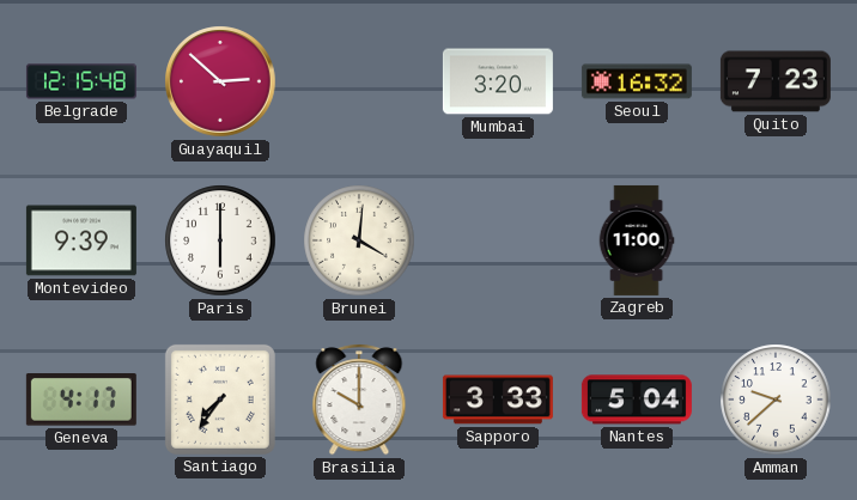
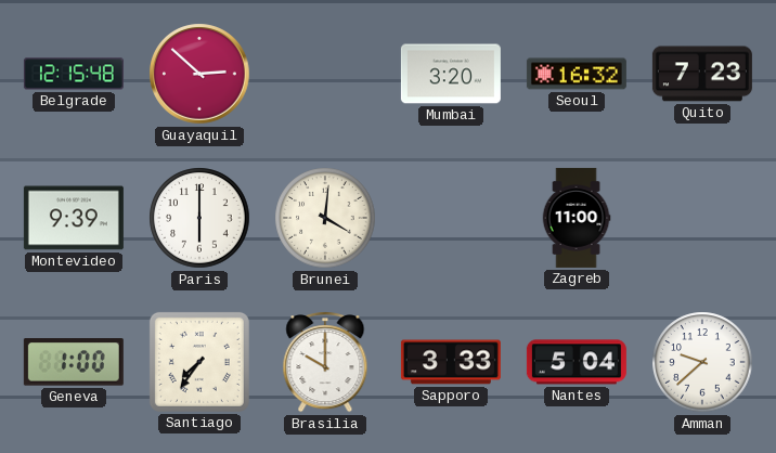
Geneva: 4:17 -> 1:00 (74, 363)
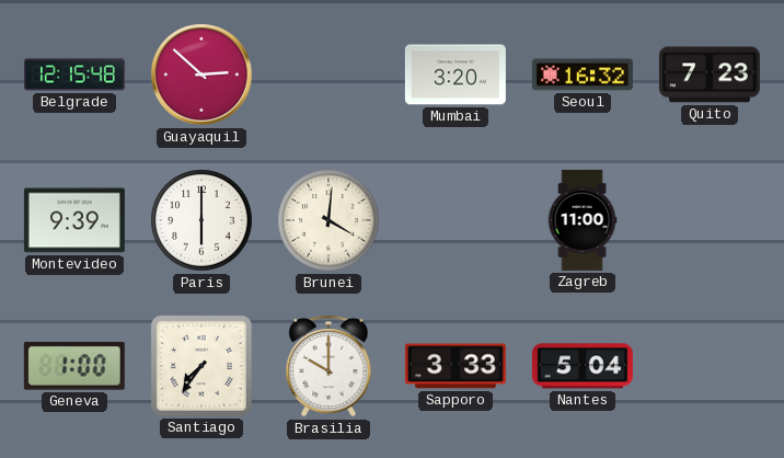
Amman: 9:38 -> none (702, 362)
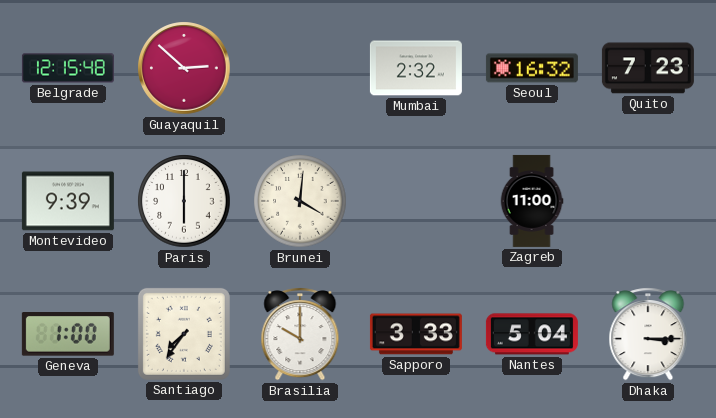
Mumbai: 3:20 -> 2:32 (416, 68)
Dhaka: none -> 3:15 (648, 334)
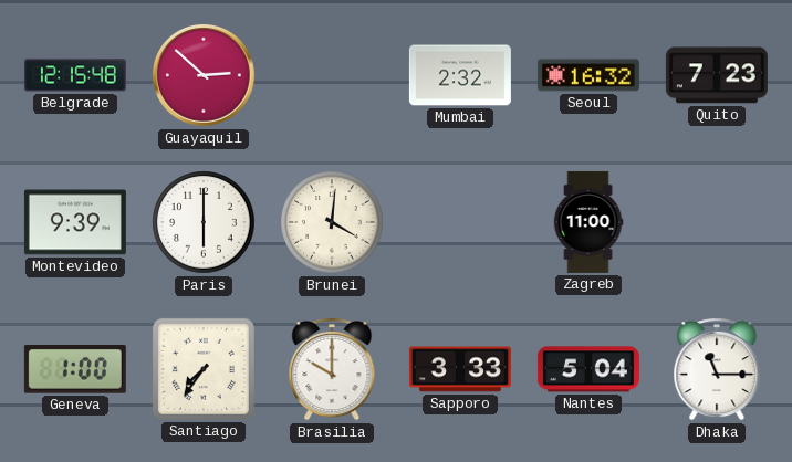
Dhaka: 3:15 -> 11:15 (717, 369)
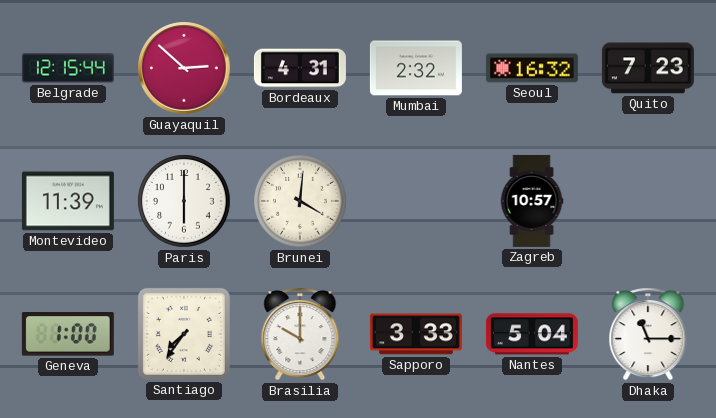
Belgrade: 12:15:48 -> 12:15:44 (68, 68)
Bordeaux: none -> 4:31 (300, 68)
Montevideo: 9:39 -> 11:39 (68, 201)
Zagreb: 11:00 -> 10:57 (532, 201)
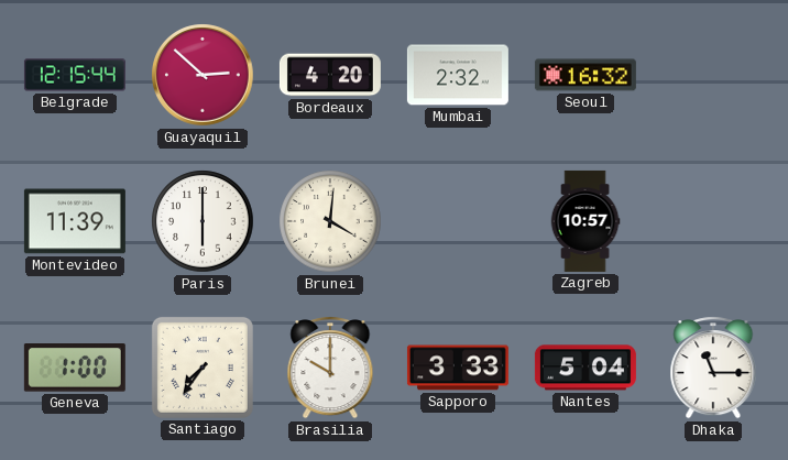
Bordeaux: 4:31 -> 4:20 (330, 75)
Quito: 7:23 -> none (648, 68)
